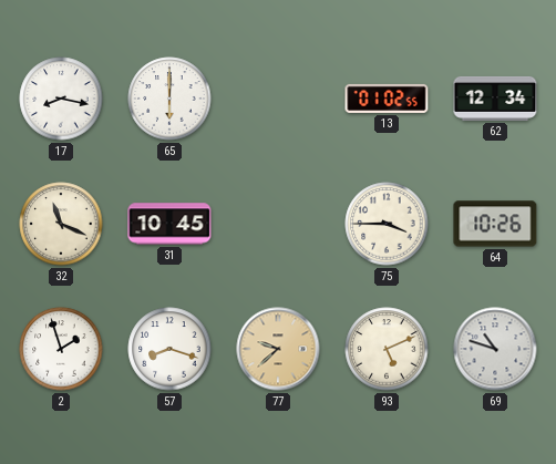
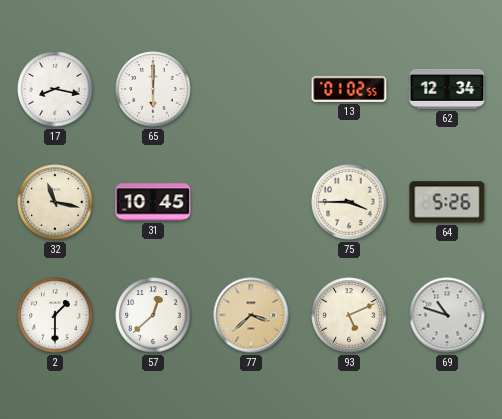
32: 11:19 -> 11:17 (55, 202)
64: 10:26 -> 5:26 (447, 202)
2: 1:57 -> 1:30 (55, 315)
57: 8:18 -> 12:38 (153, 315)
77: 9:38 -> 3:38 (251, 315)
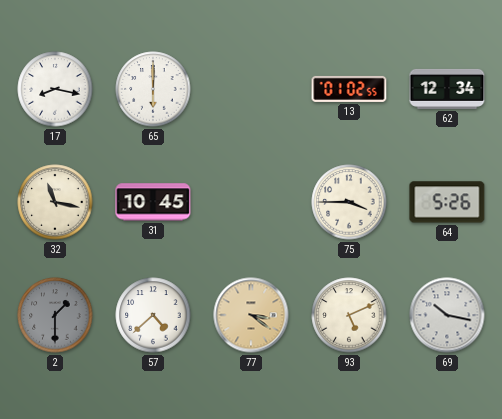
2 dial: white -> grey (55, 315)
57: 12:38 -> 4:38 (153, 315)
77: 3:38 -> 3:21 (251, 315)
69: 10:48 -> 10:17 (447, 315)
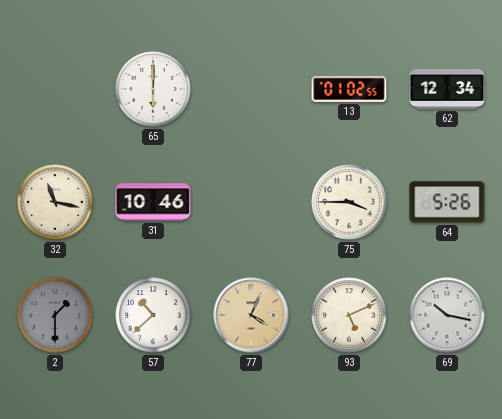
17: 8:17 -> none (55, 89)
31: 10:45 -> 10:46 (153, 202)
57: 4:38 -> 10:38 (153, 315)
77: 3:21 -> 4:04 (251, 315)
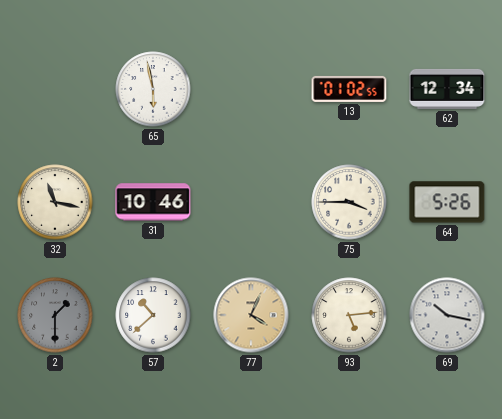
65: 6:00 -> 5:58 (153, 89)
93: 5:11 -> 5:14 (349, 315)
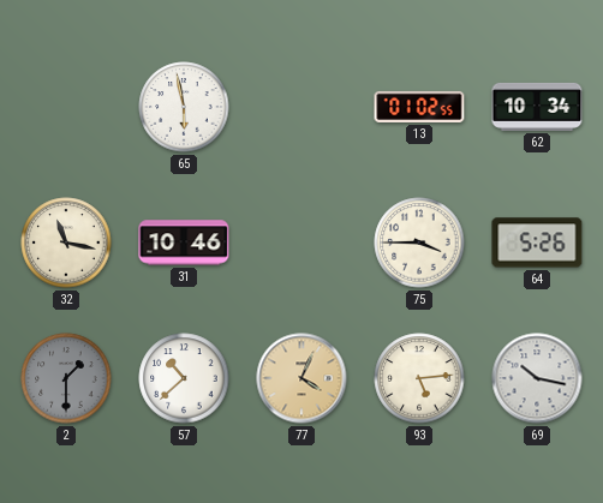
62: 12:34 -> 10:34 (537, 107)
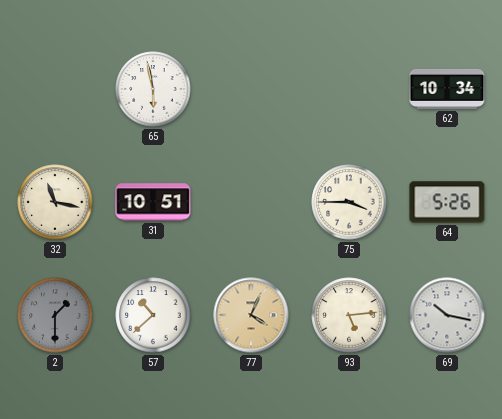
13: 01:02 -> none (419, 107)
31: 10:46 -> 10:51 (153, 202)
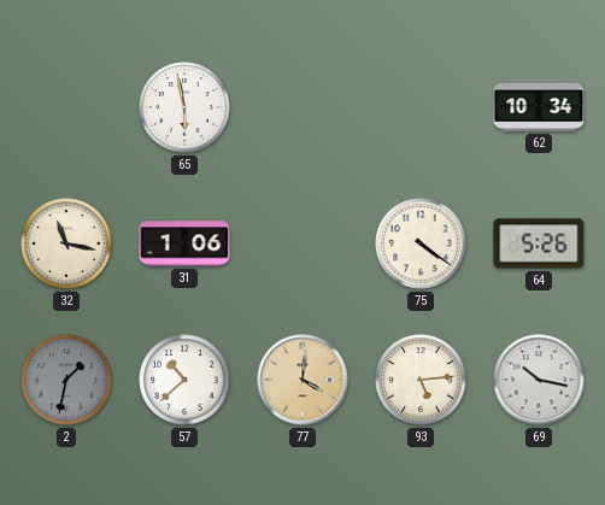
31: 10:51 -> 1:06 (184, 243)
75: 3:45 -> 4:21 (421, 243)
2: 1:30 -> 1:32 (66, 380)
77: 4:04 -> 4:01 (302, 380)
